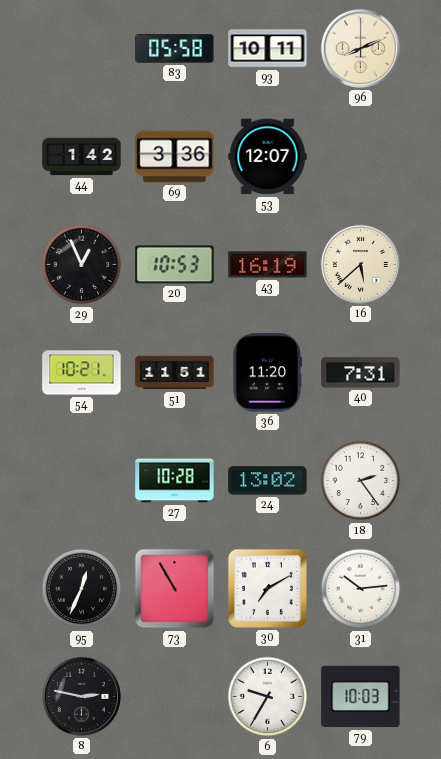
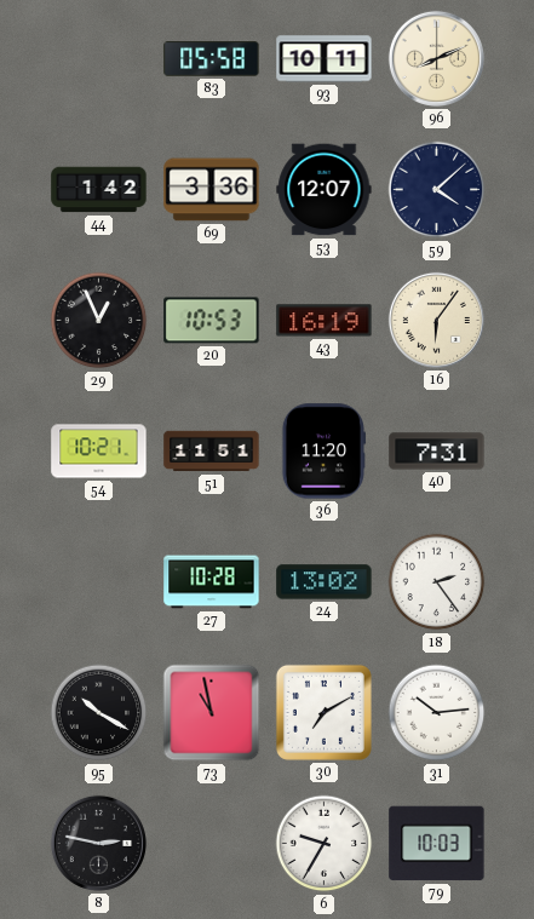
59: none -> 4:08 (437, 190)
16: 5:38 -> 6:06 (436, 320)
95: 12:34 -> 10:20 (99, 713)
73: 10:55 -> 10:58 (212, 713)
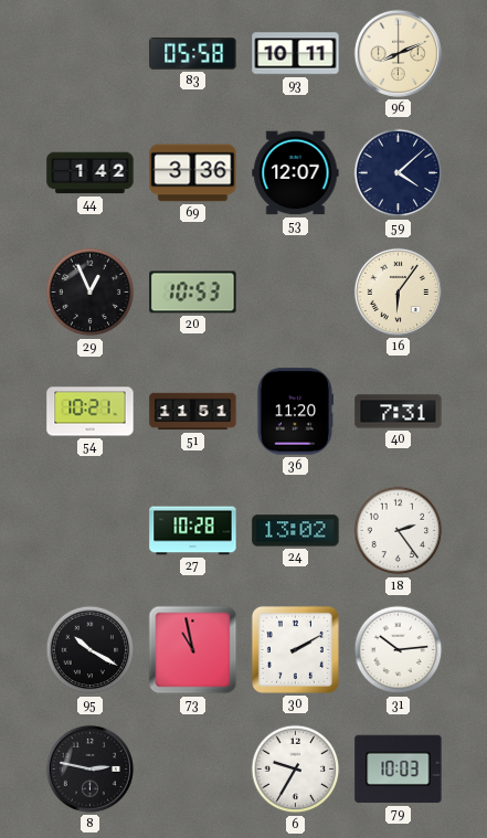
43: 16:19 -> none (325, 321)
30: 7:10 -> 2:10 (295, 649)
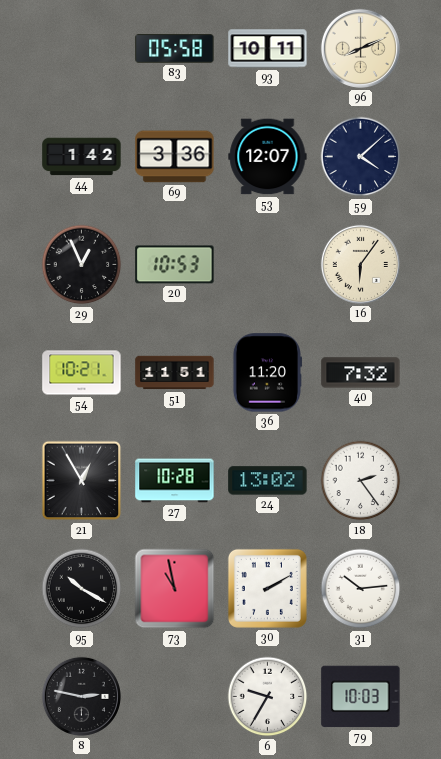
40: 7:31 -> 7:32 (361, 373)
21: none -> 12:55 (82, 481)
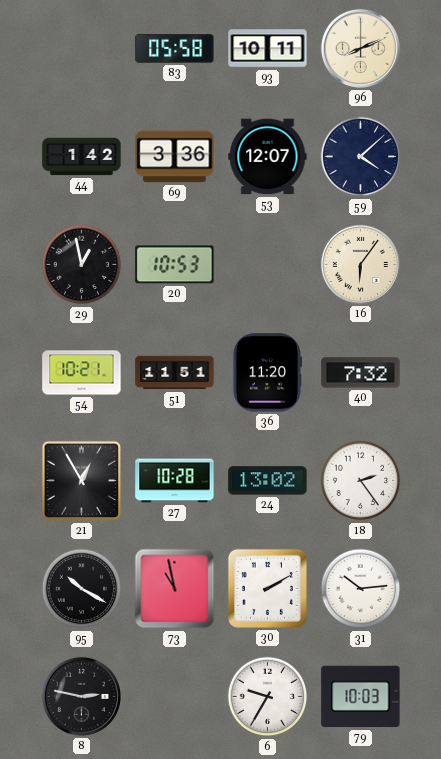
29: 12:56 -> 12:58 (82, 265)
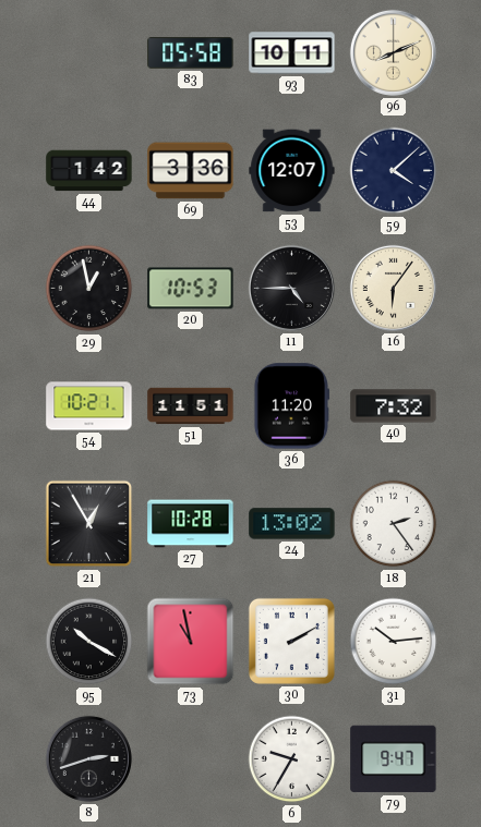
11: none -> 4:45 (291, 288)
8: 2:47 -> 2:42 (88, 758)
79: 10:03 -> 9:47 (394, 759)
